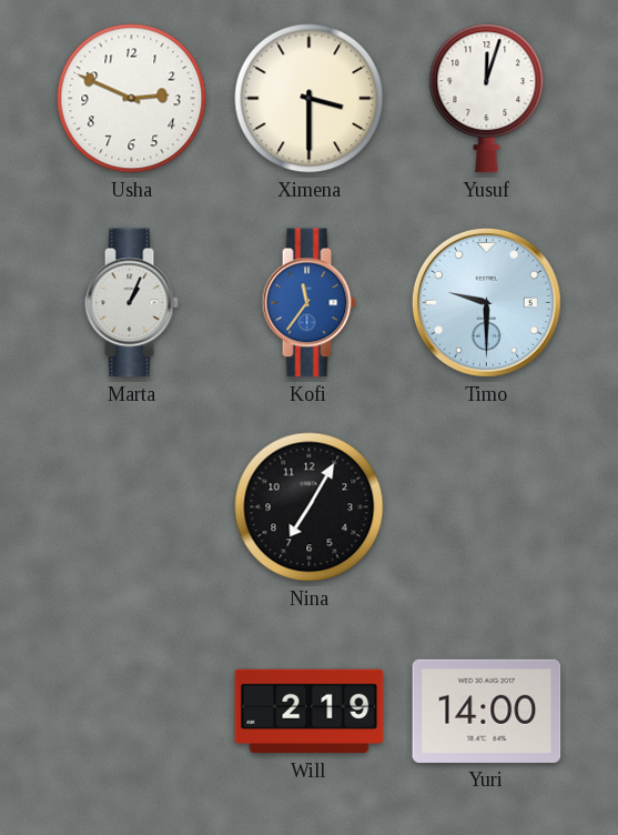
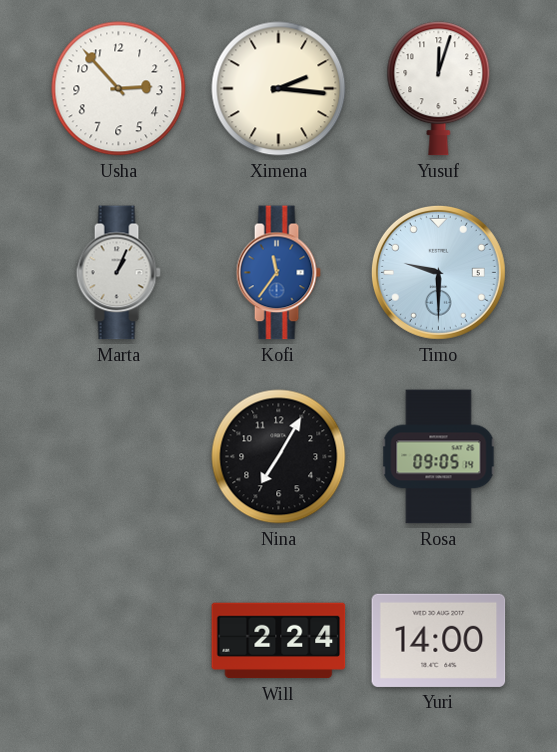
Usha: 2:49 -> 2:53 (119, 89)
Ximena: 3:30 -> 2:16 (279, 89)
Rosa: none -> 09:05 (439, 457)
Will: 2:19 -> 2:24 (279, 641)
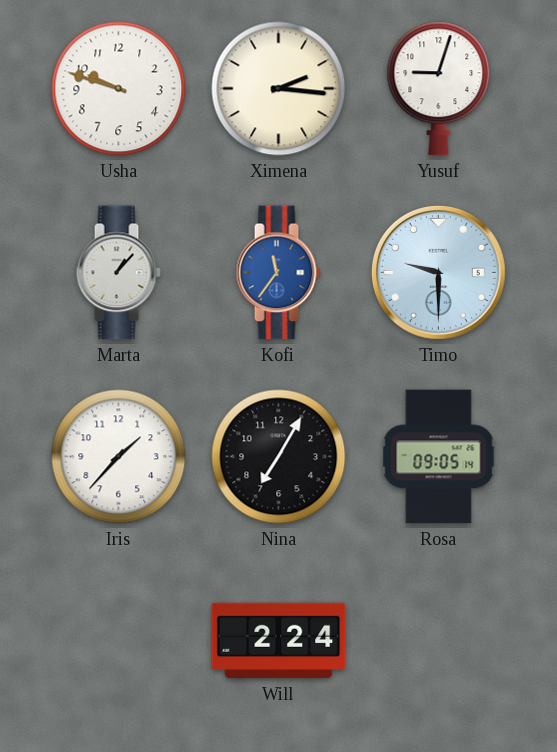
Usha: 2:53 -> 9:48 (119, 89)
Yusuf: 12:03 -> 9:03 (439, 89)
Marta: 1:04 -> 1:07 (118, 273)
Iris: none -> 1:37 (119, 457)
Yuri: 14:00 -> none (439, 640)
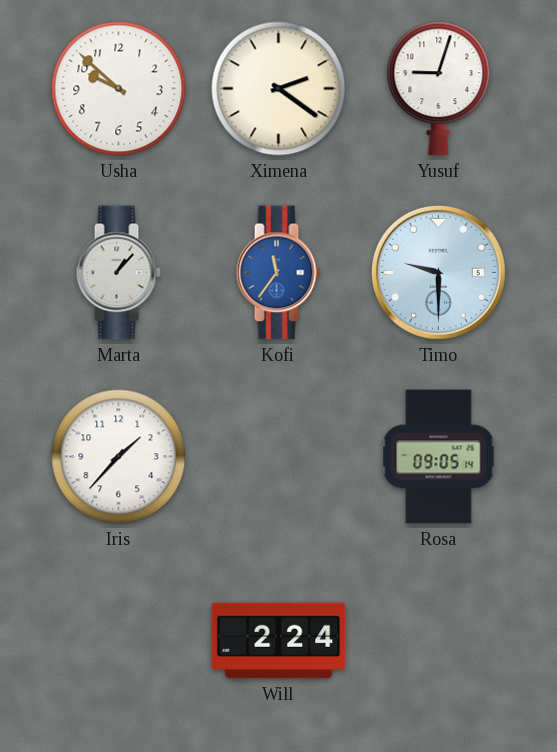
Usha: 9:48 -> 9:52 (119, 89)
Ximena: 2:16 -> 2:21 (279, 89)
Nina: 7:05 -> none (279, 457)
